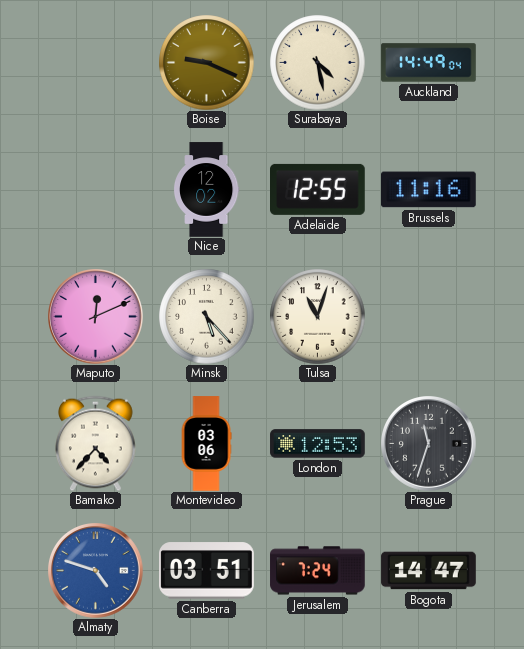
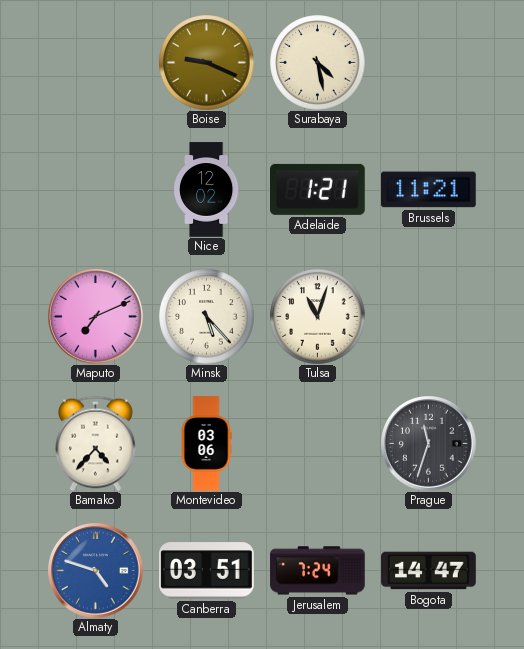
Auckland: 14:49 -> none (429, 63)
Adelaide: 12:55 -> 1:21 (318, 189)
Brussels: 11:16 -> 11:21 (429, 190)
Maputo: 12:11 -> 7:11 (96, 317)
London: 12:53 -> none (318, 444)
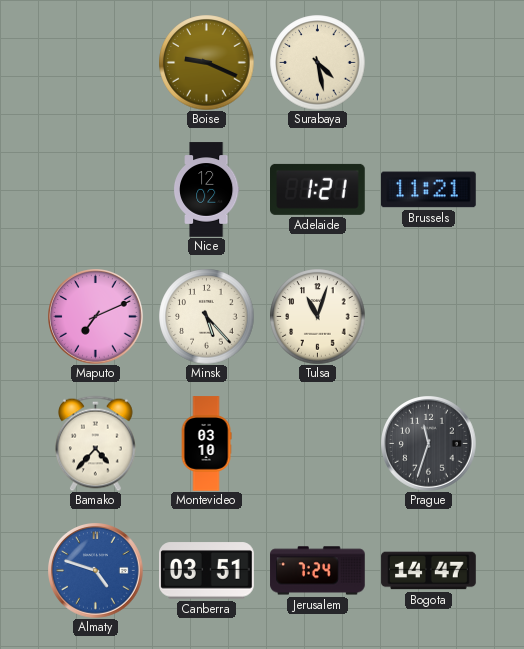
Montevideo: 03:06 -> 03:10 (206, 444)
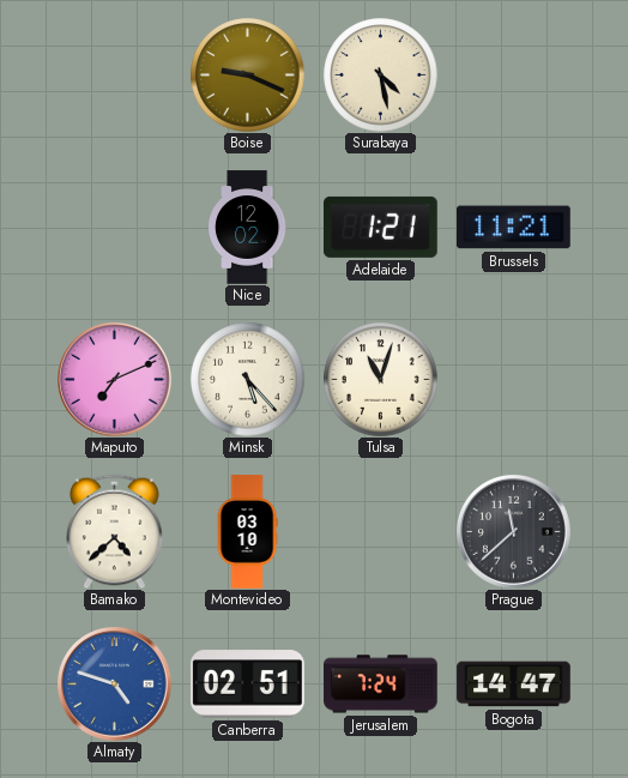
Bamako: 4:37 -> 4:38 (115, 531)
Prague: 11:33 -> 11:38 (514, 532)
Canberra: 03:51 -> 02:51 (248, 684)
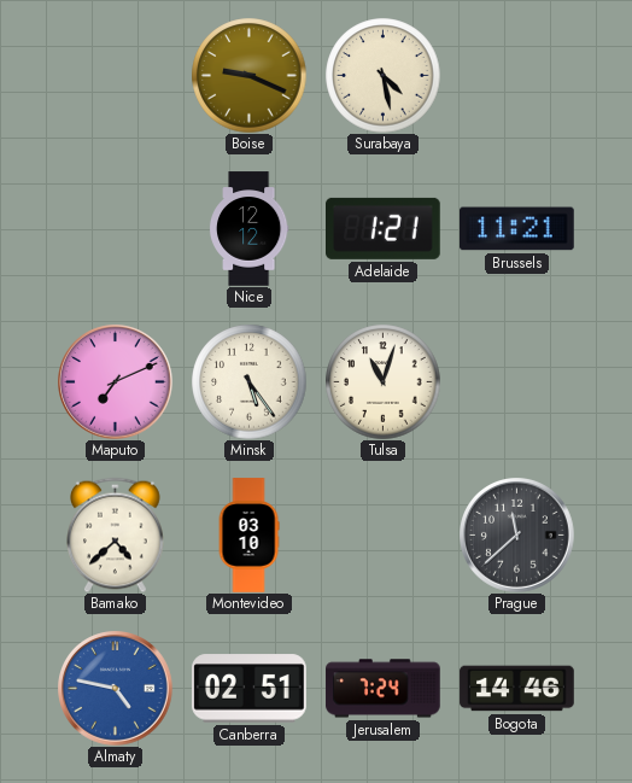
Nice: 12:02 -> 12:12 (248, 229)
Minsk: 5:23 -> 5:24 (248, 381)
Almaty: 4:48 -> 4:47 (116, 689)
Bogota: 14:47 -> 14:46 (517, 689)
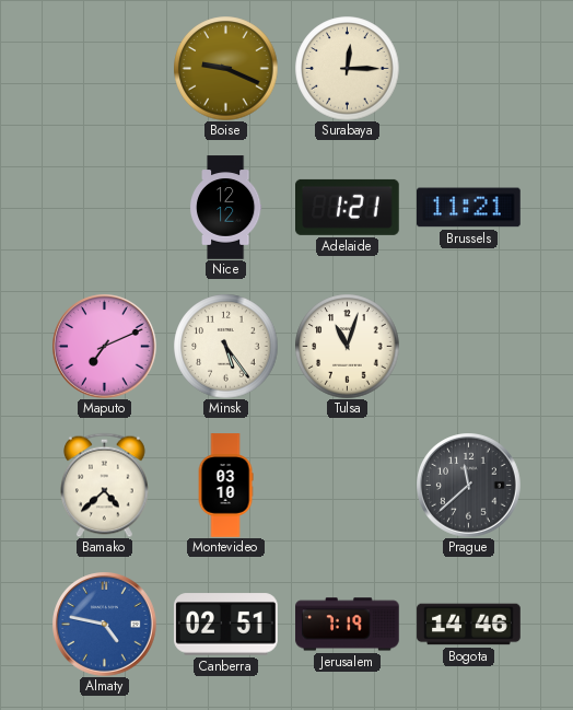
Surabaya: 4:28 -> 12:15 (347, 68)
Jerusalem: 7:24 -> 7:19 (348, 625)
